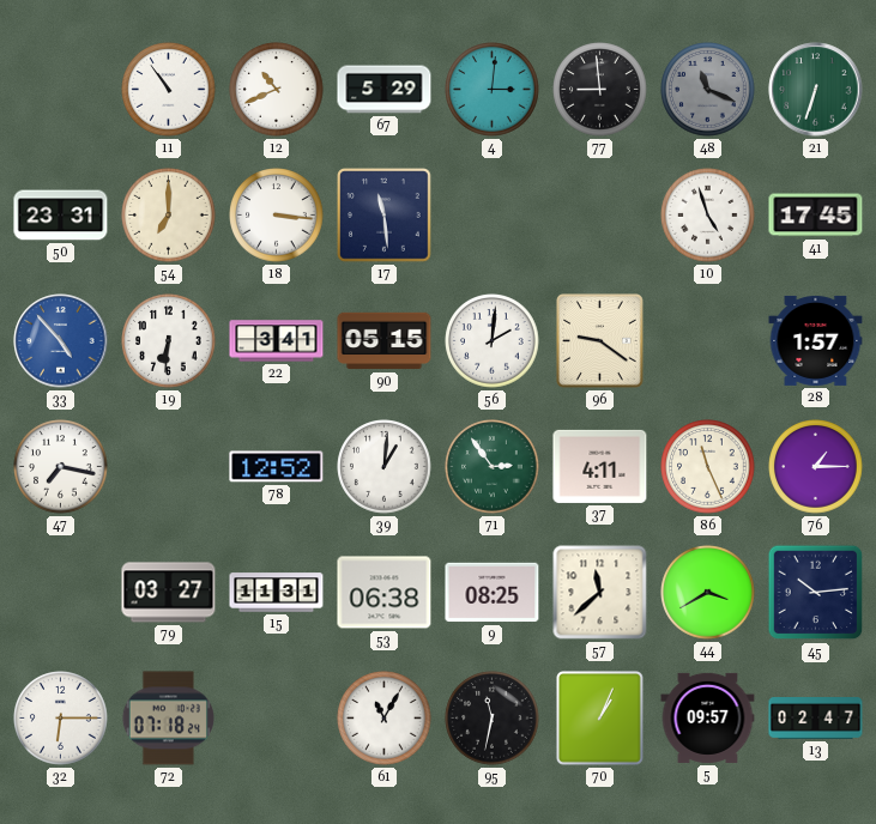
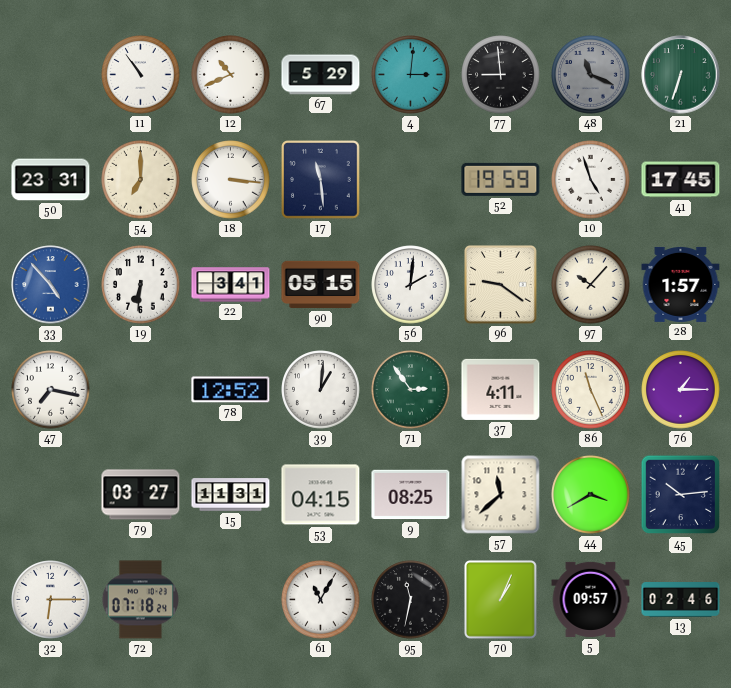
52: none -> 19:59 (501, 179)
97: none -> 10:07 (591, 285)
53: 06:38 -> 04:15 (321, 495)
13: 02:47 -> 02:46 (681, 600)
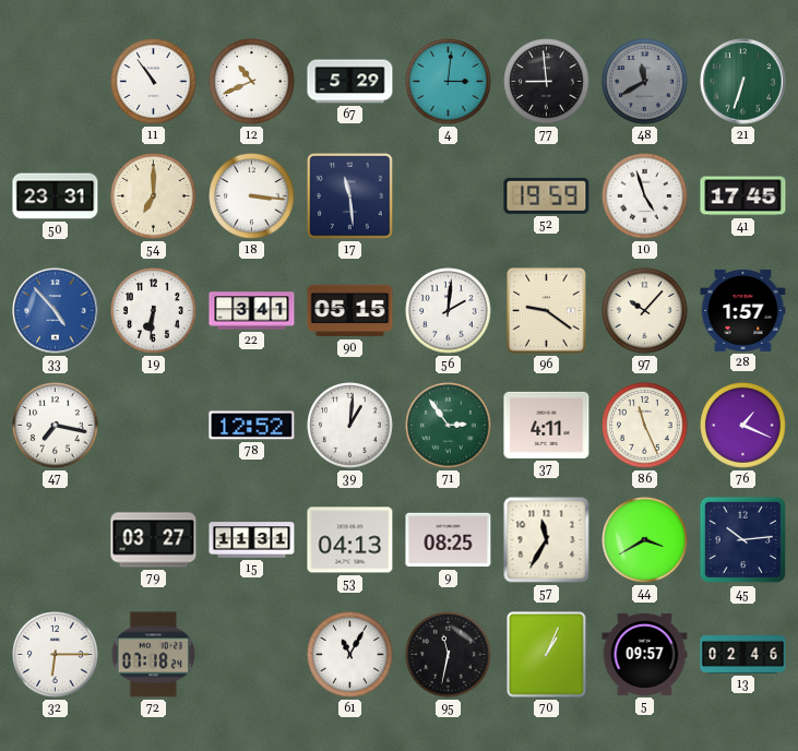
48: 11:19 -> 11:40 (645, 82)
76: 1:15 -> 1:19 (743, 426)
53: 04:15 -> 04:13 (350, 540)
57: 11:38 -> 11:35 (547, 540)
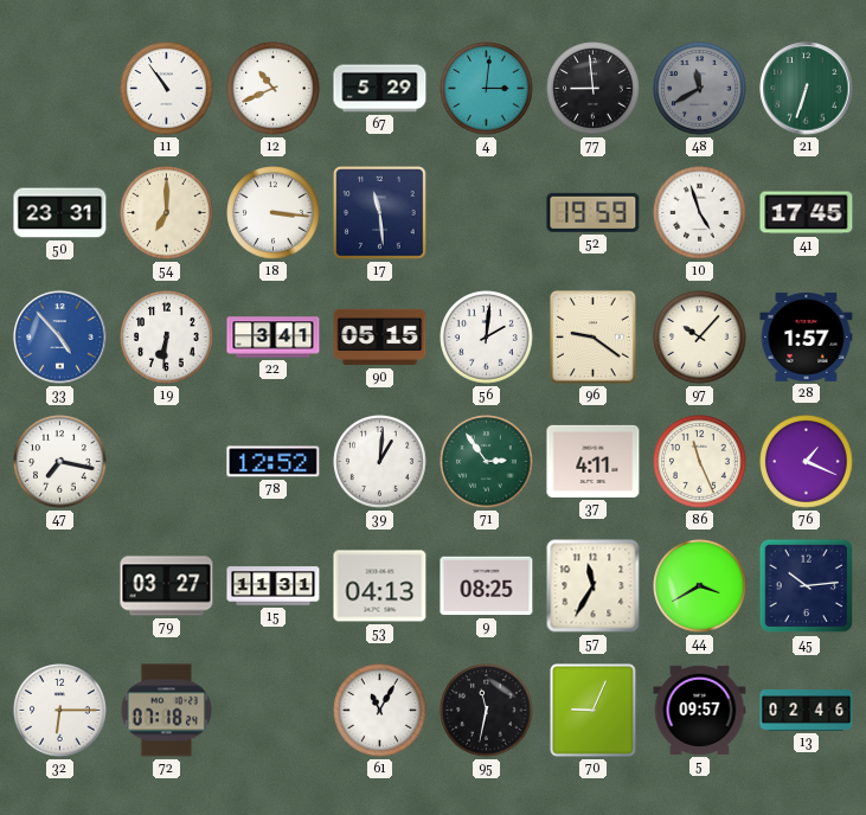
70: 1:04 -> 9:04 (594, 711)
